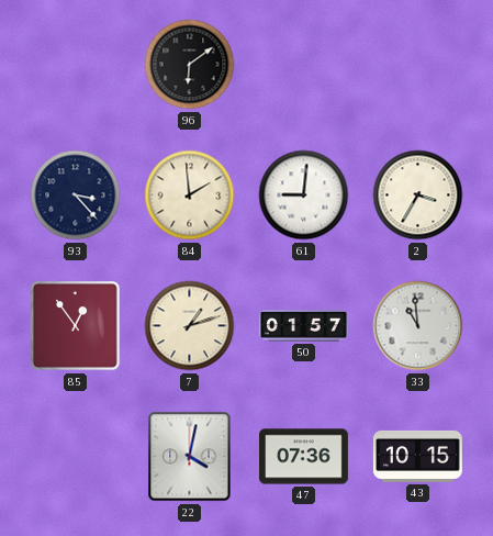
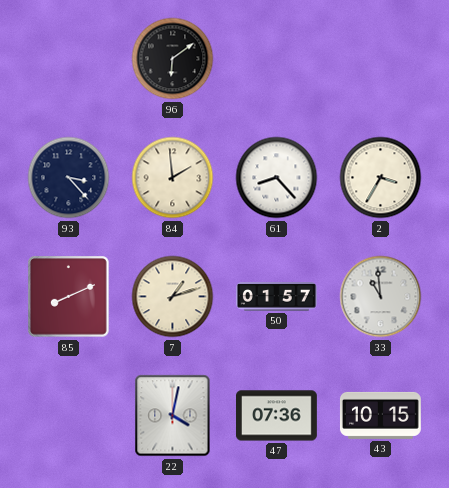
61: 9:01 -> 8:23 (277, 178)
85: 12:54 -> 8:11 (69, 297)
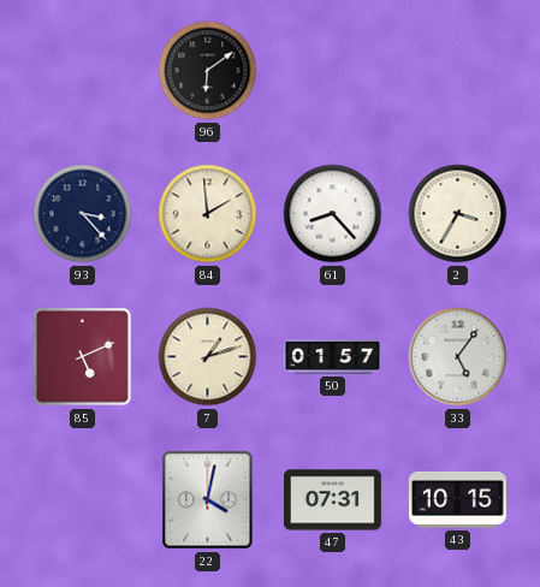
85: 8:11 -> 5:11 (83, 357)
33: 10:59 -> 5:06 (458, 357)
47: 07:36 -> 07:31 (333, 500)
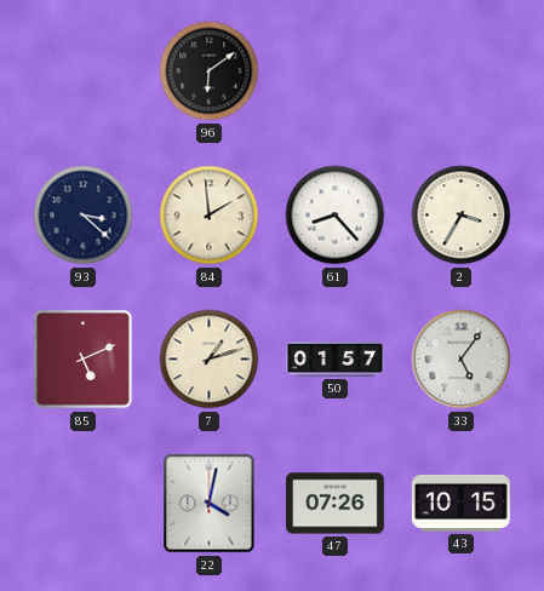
93: 3:23 -> 3:22 (84, 216)
47: 07:31 -> 07:26 (336, 504)
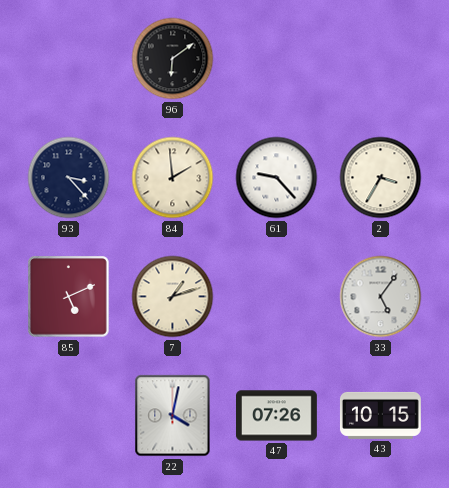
93: 3:22 -> 3:23 (69, 178)
61: 8:23 -> 9:23 (277, 178)
50: 01:57 -> none (336, 360)
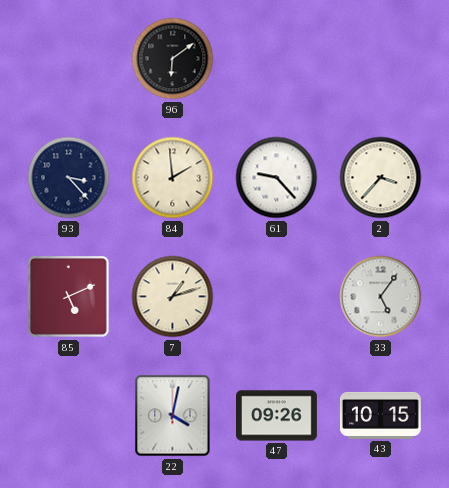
2: 3:35 -> 3:37 (381, 178)
47: 07:26 -> 09:26 (277, 416)
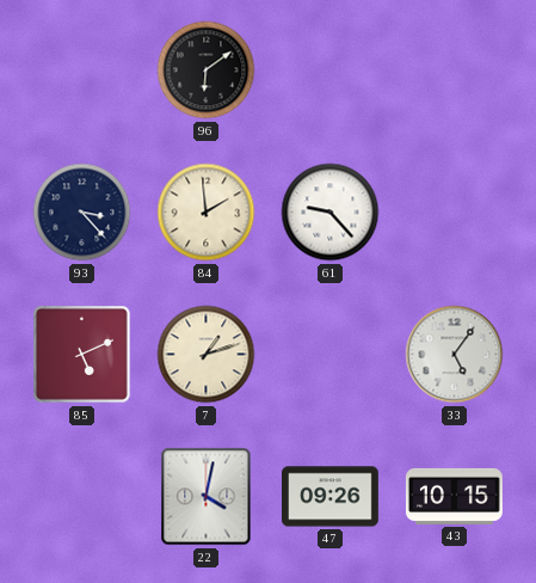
2: 3:37 -> none (381, 178)
